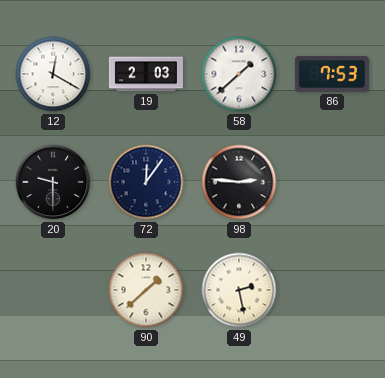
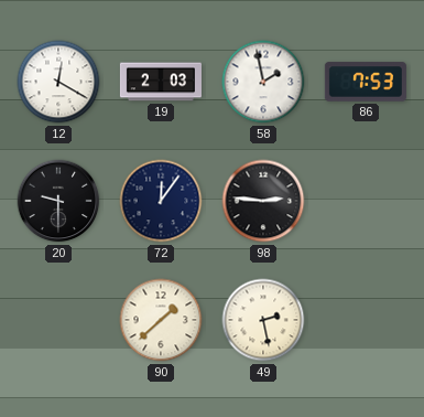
58: 1:38 -> 1:58 (263, 82)
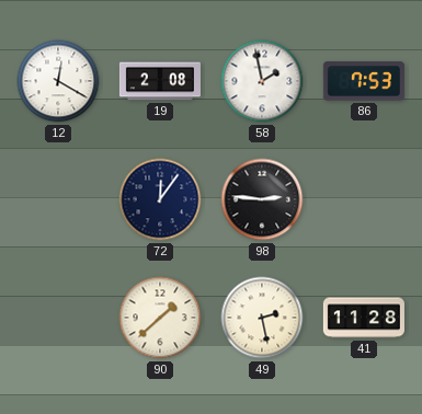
19: 2:03 -> 2:08 (160, 81)
20: 9:30 -> none (58, 201)
41: none -> 11:28 (364, 318)
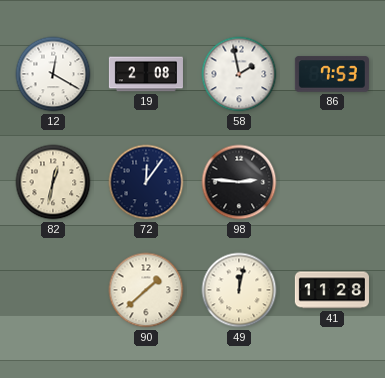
82: none -> 12:32 (53, 182)
49: 2:28 -> 12:02 (239, 290)
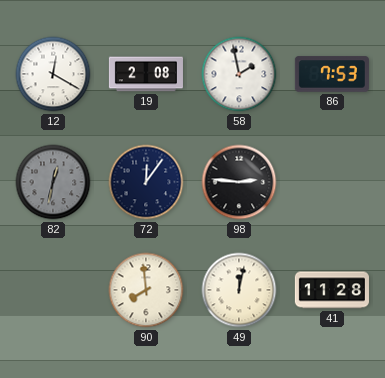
82 dial: cream -> grey (53, 182)
90: 1:38 -> 7:59 (146, 290)
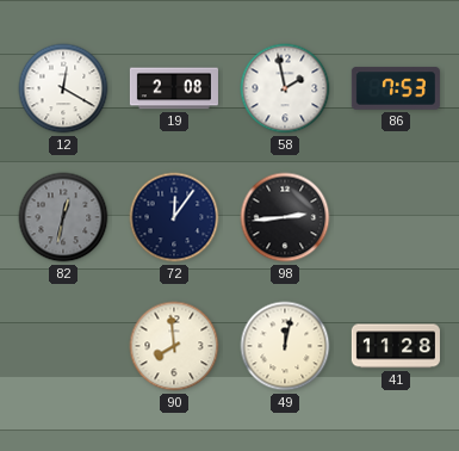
98: 2:46 -> 2:44 (285, 217)
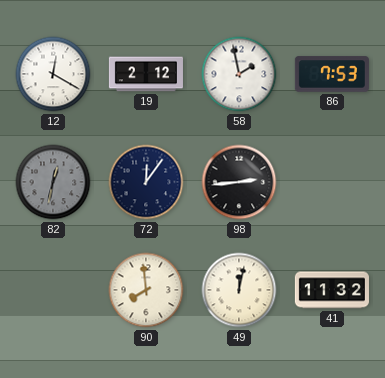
19: 2:08 -> 2:12 (146, 74)
41: 11:28 -> 11:32 (332, 290)
